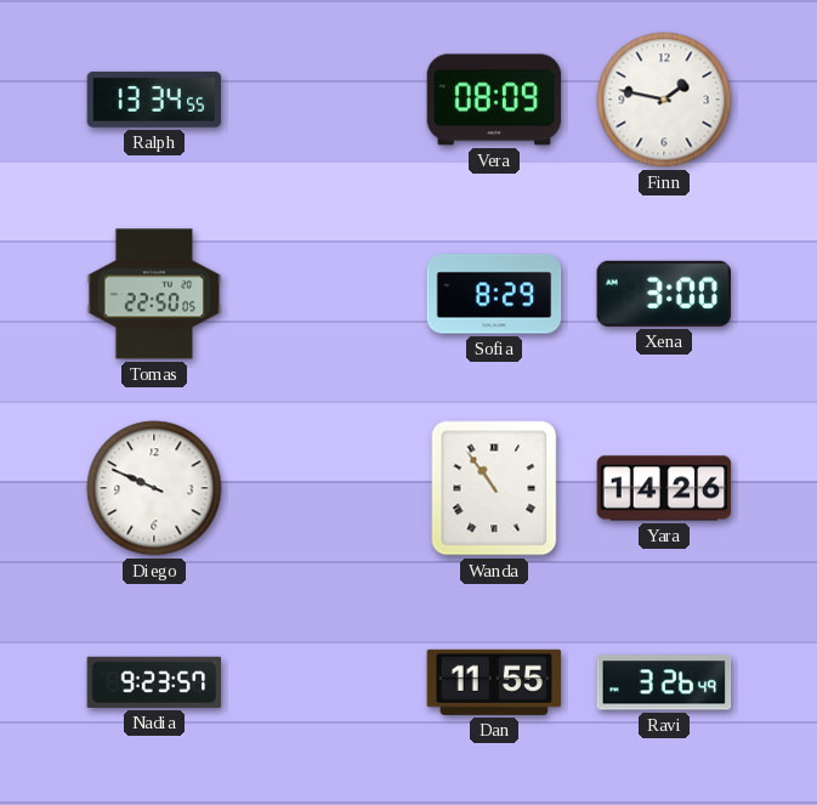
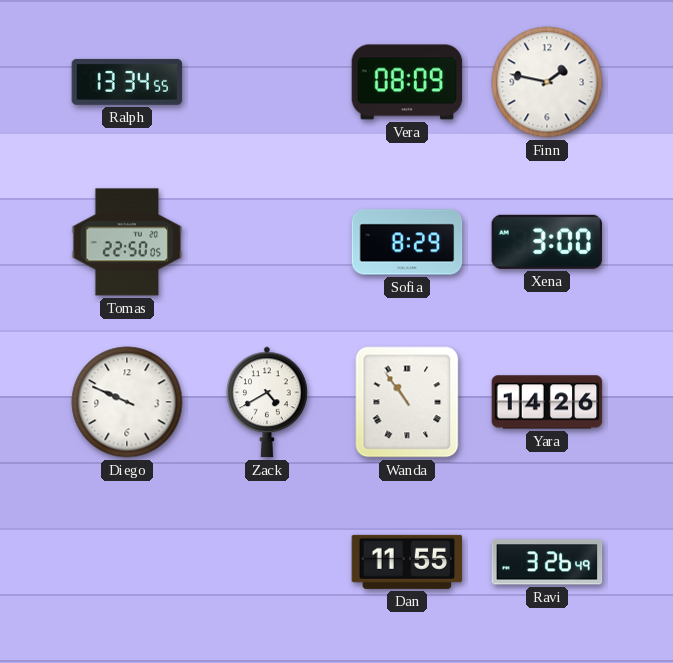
Zack: none -> 4:40 (268, 402)
Nadia: 9:23 -> none (154, 682)
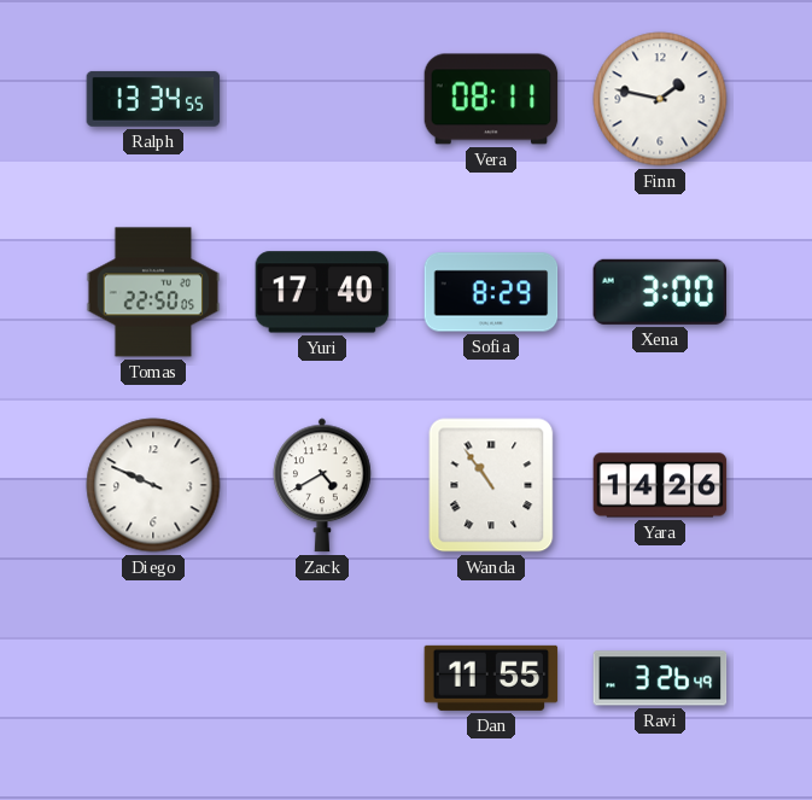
Vera: 08:09 -> 08:11 (491, 99)
Yuri: none -> 17:40 (322, 292)
